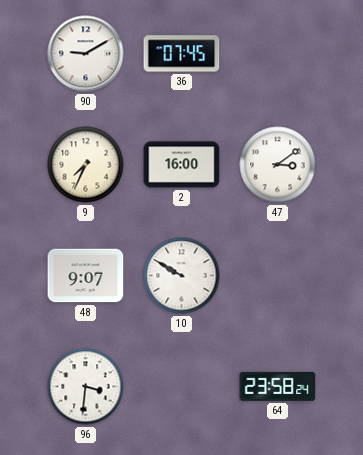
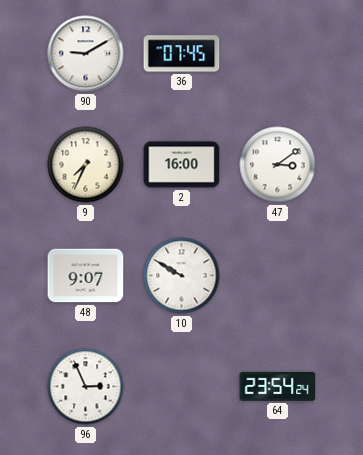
96: 3:31 -> 2:56 (86, 387)
64: 23:58 -> 23:54 (278, 386)
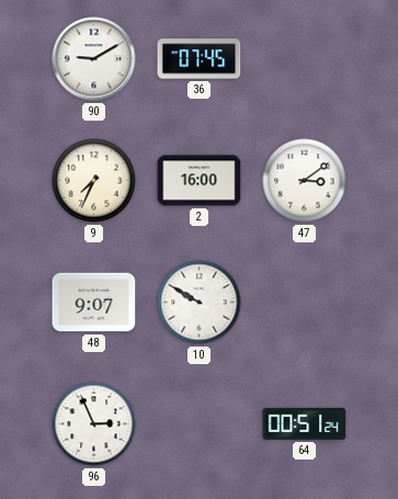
64: 23:54 -> 00:51 (305, 423)
